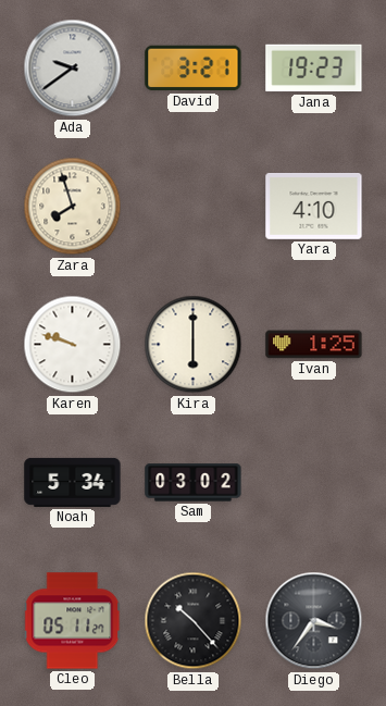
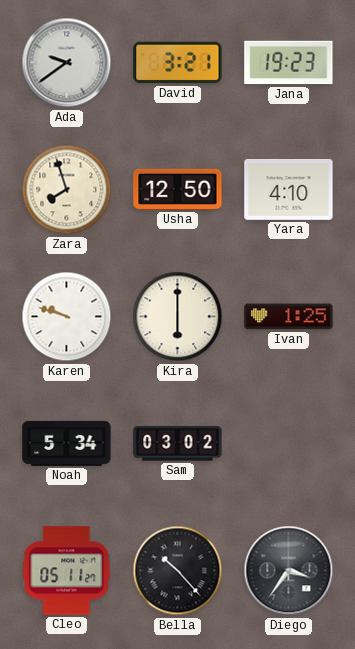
Usha: none -> 12:50 (178, 189)
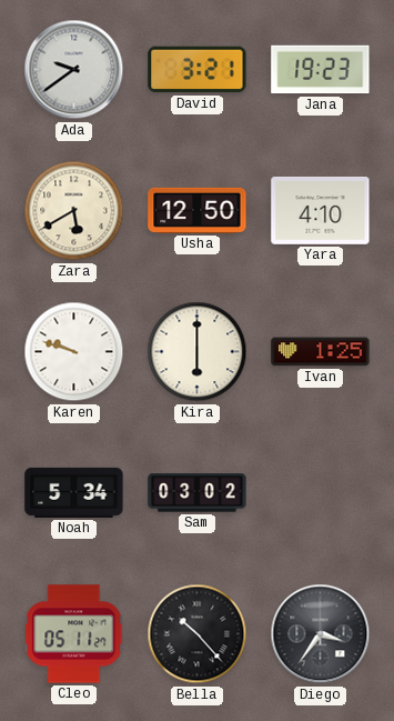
Zara: 7:57 -> 5:40 (74, 211)
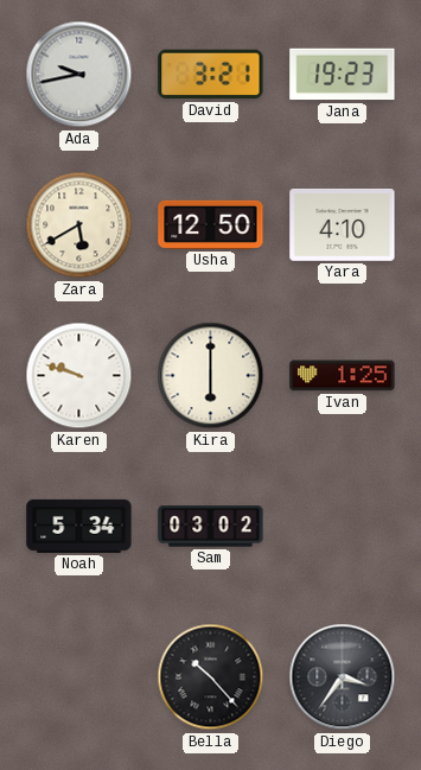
Ada: 9:39 -> 9:43 (79, 75)
Cleo: 05:11 -> none (74, 634)
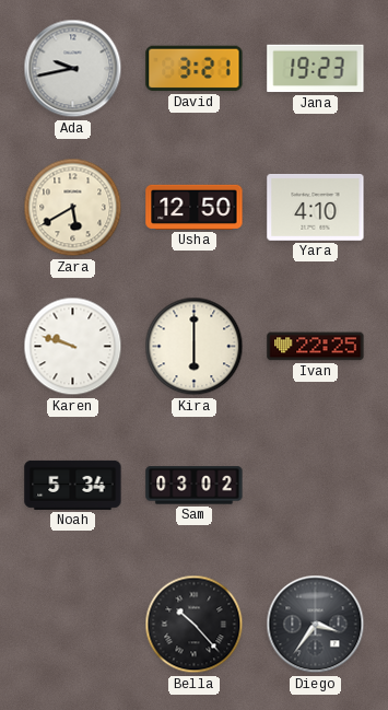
Ivan: 1:25 -> 22:25 (316, 347)
